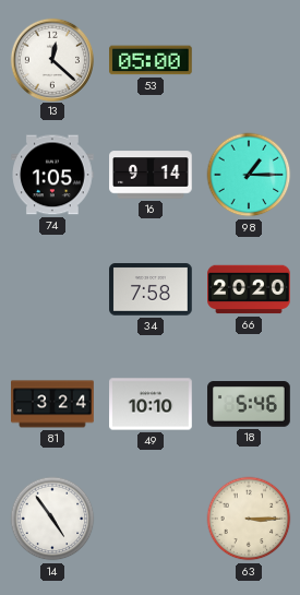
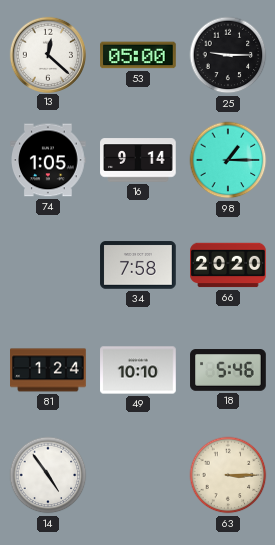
25: none -> 9:15 (228, 55)
81: 3:24 -> 1:24 (48, 370)
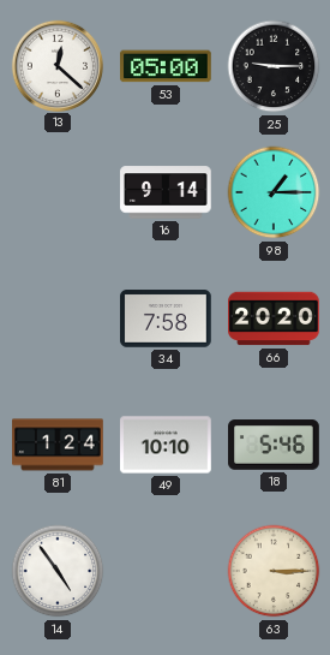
74: 1:05 -> none (48, 160)
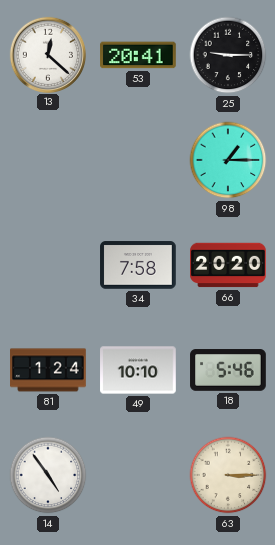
53: 05:00 -> 20:41 (138, 55)
16: 9:14 -> none (166, 192)
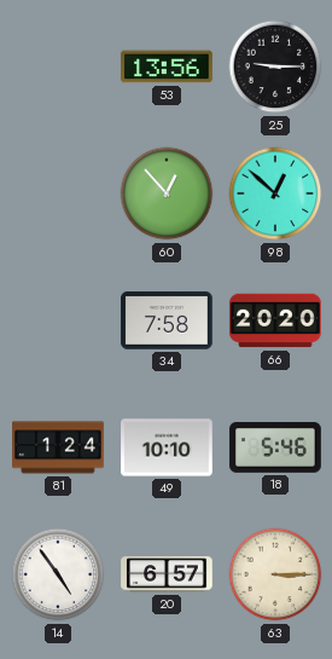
13: 12:22 -> none (47, 54)
53: 20:41 -> 13:56 (167, 67)
60: none -> 12:53 (167, 193)
98: 1:15 -> 12:52 (275, 193)
20: none -> 6:57 (167, 574)
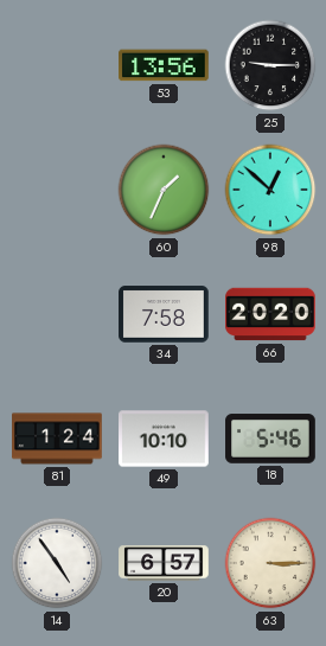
60: 12:53 -> 1:34 (164, 190)
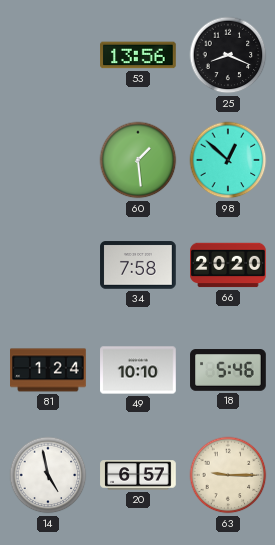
25: 9:15 -> 8:19 (228, 55)
60: 1:34 -> 1:29 (138, 160)
14: 4:54 -> 4:58 (48, 475)
63: 3:15 -> 9:15 (228, 475)
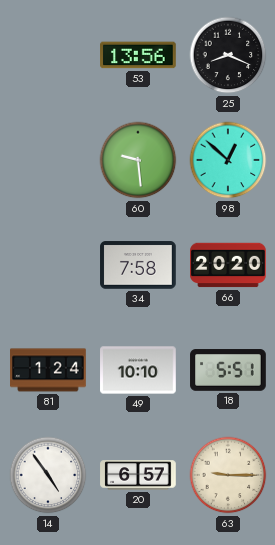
60: 1:29 -> 9:29 (138, 160)
18: 5:46 -> 5:51 (228, 370)
14: 4:58 -> 4:54 (48, 475)
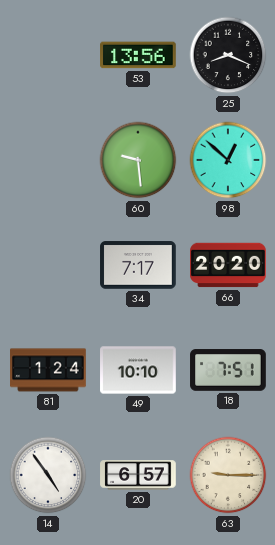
34: 7:58 -> 7:17 (138, 265)
18: 5:51 -> 7:51 (228, 370)
